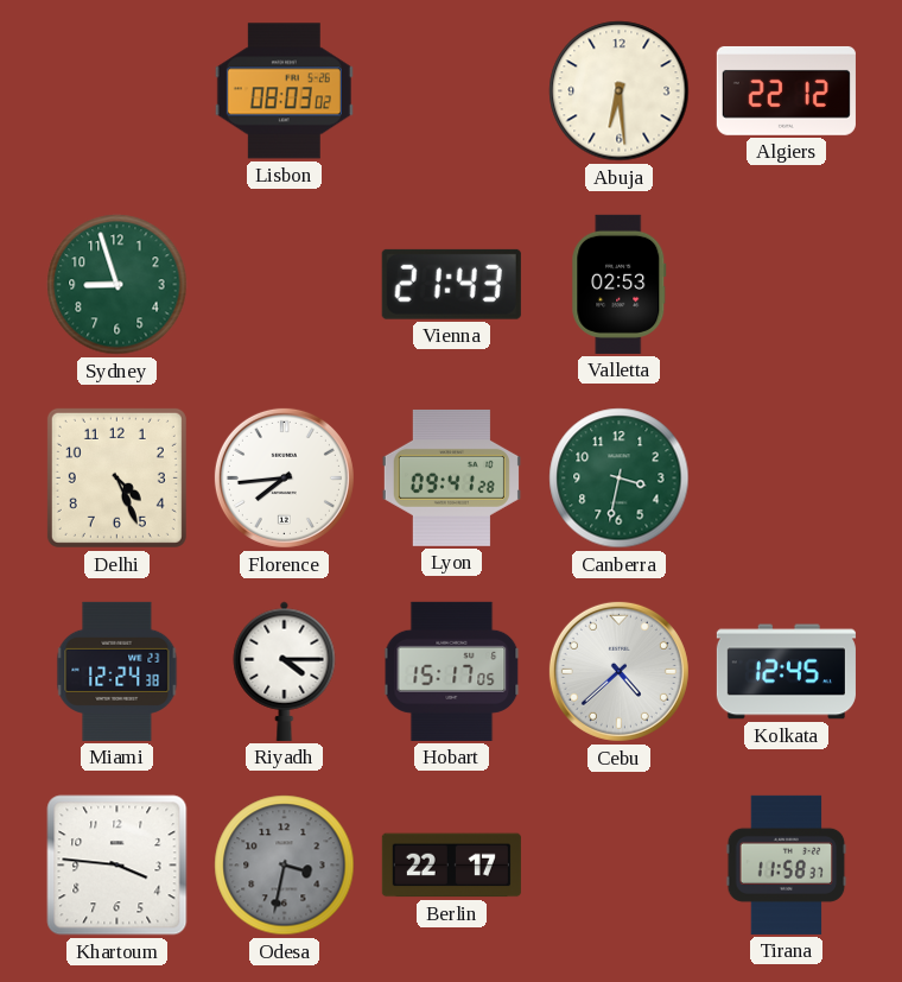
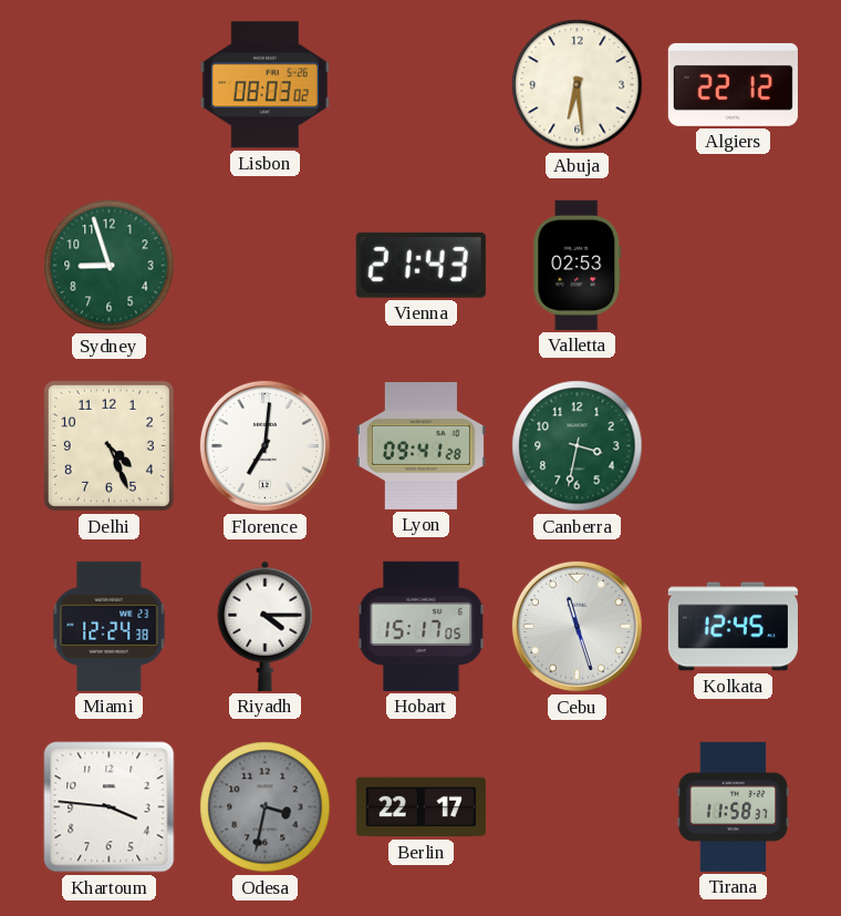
Florence: 7:44 -> 7:01 (264, 445)
Cebu: 4:38 -> 11:27 (577, 626)
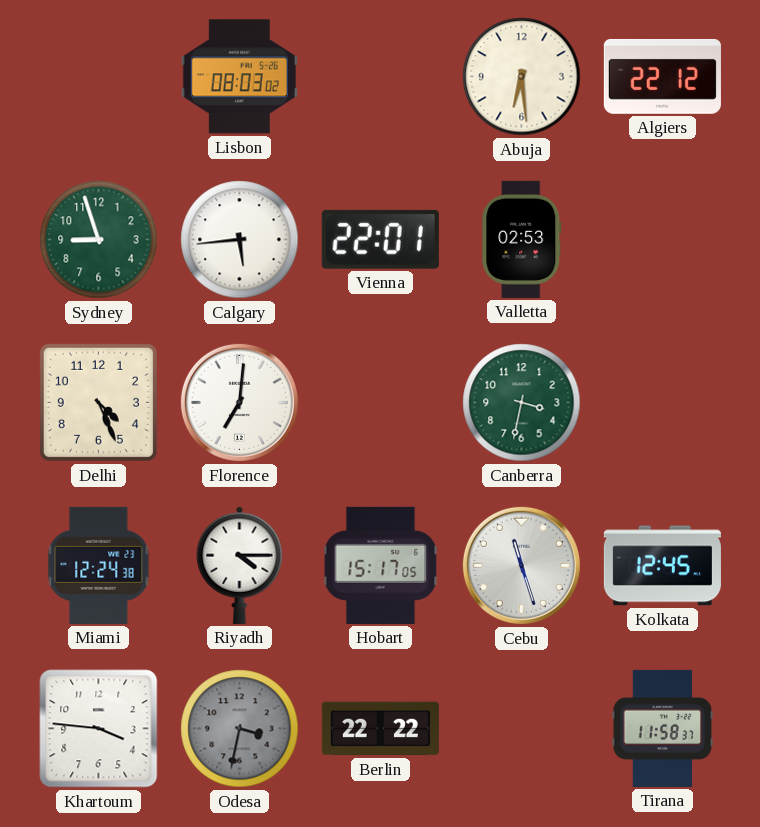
Calgary: none -> 5:44 (240, 240)
Vienna: 21:43 -> 22:01 (380, 239)
Lyon: 09:41 -> none (420, 445)
Berlin: 22:17 -> 22:22 (380, 729)
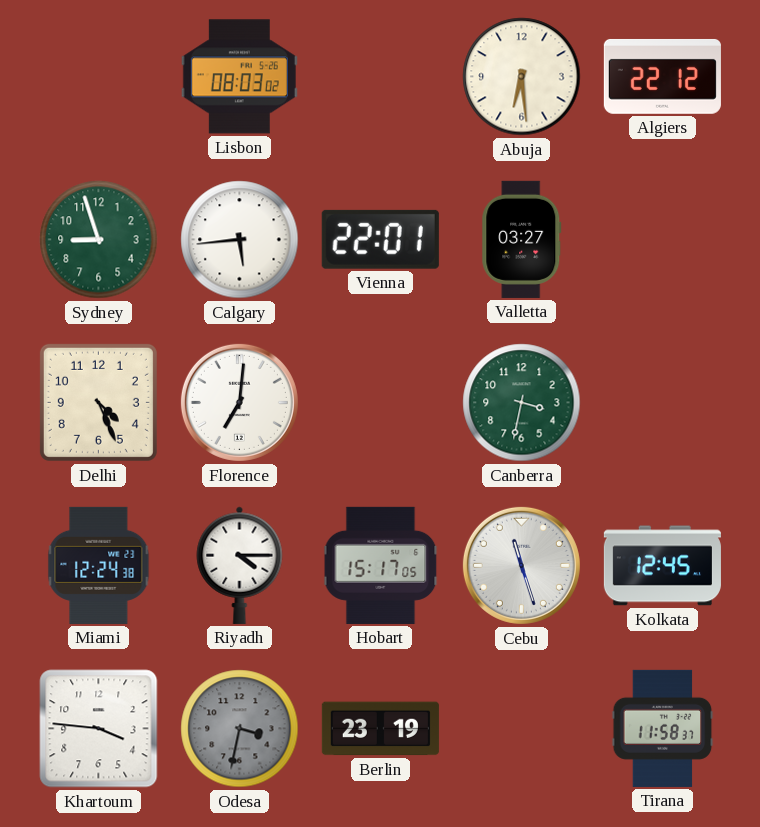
Valletta: 02:53 -> 03:27 (522, 239)
Berlin: 22:22 -> 23:19 (380, 729)
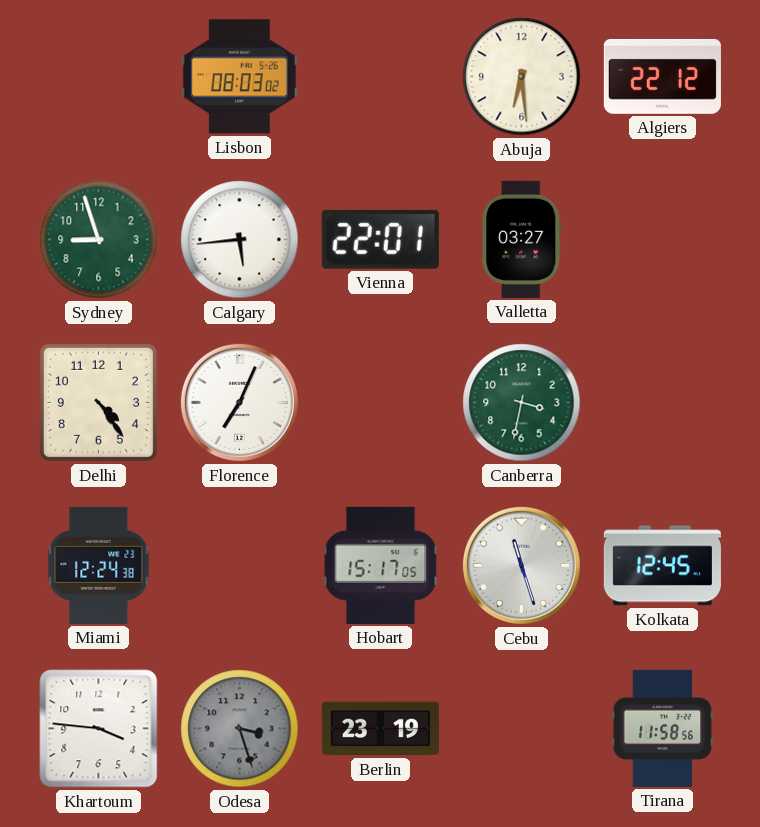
Delhi: 4:26 -> 4:24 (98, 402)
Florence: 7:01 -> 7:04 (239, 402)
Riyadh: 4:15 -> none (240, 565)
Odesa: 3:32 -> 3:27 (240, 729)
Tirana: 11:58:37 -> 11:58:56 (663, 728)
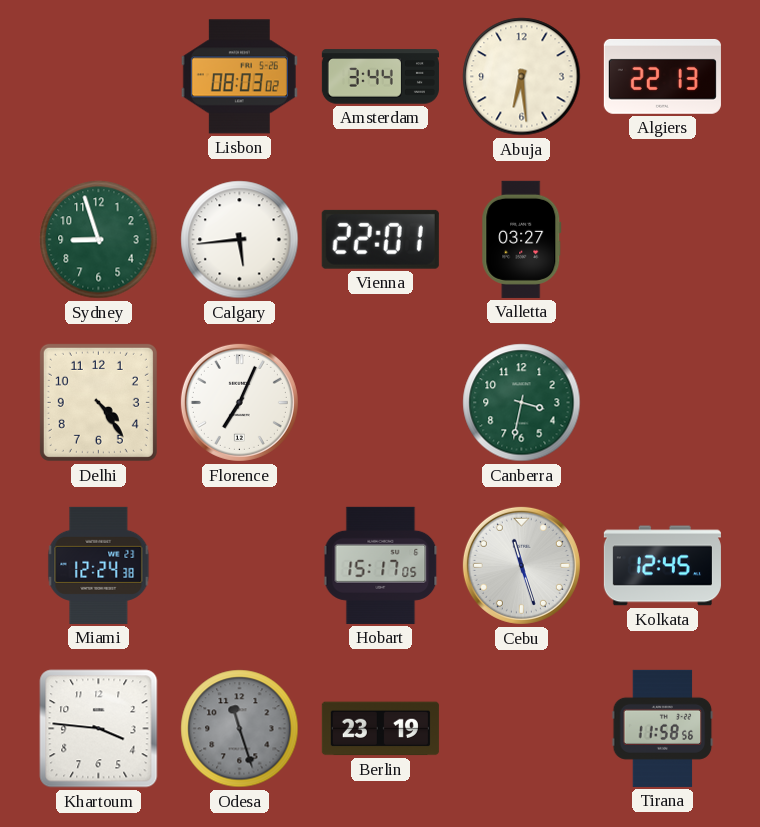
Amsterdam: none -> 3:44 (380, 77)
Algiers: 22:12 -> 22:13 (662, 76)
Odesa: 3:27 -> 11:27 (240, 729)
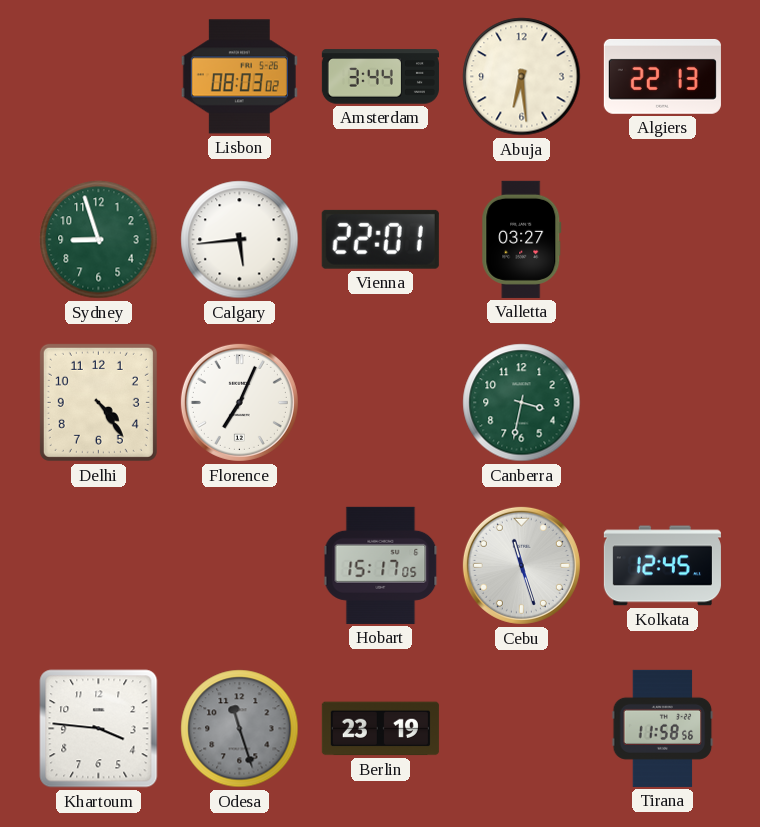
Miami: 12:24 -> none (99, 565)
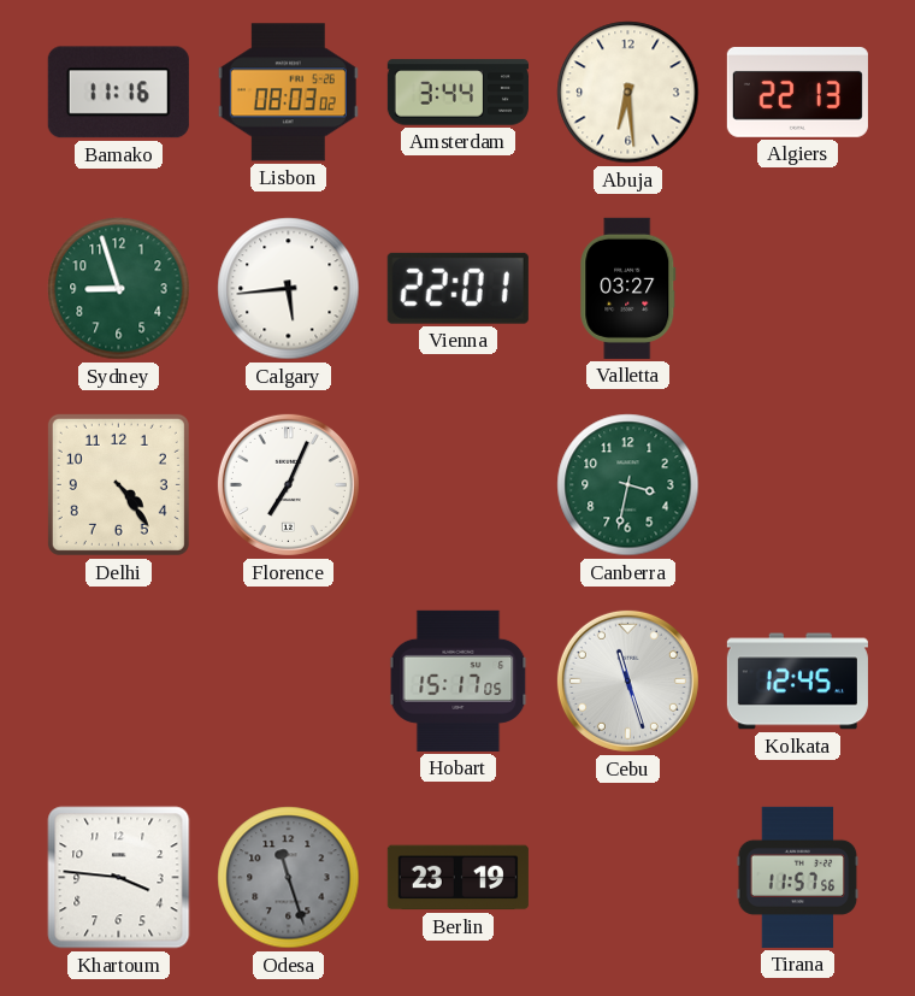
Bamako: none -> 11:16 (118, 93)
Tirana: 11:58 -> 11:57 (798, 877)
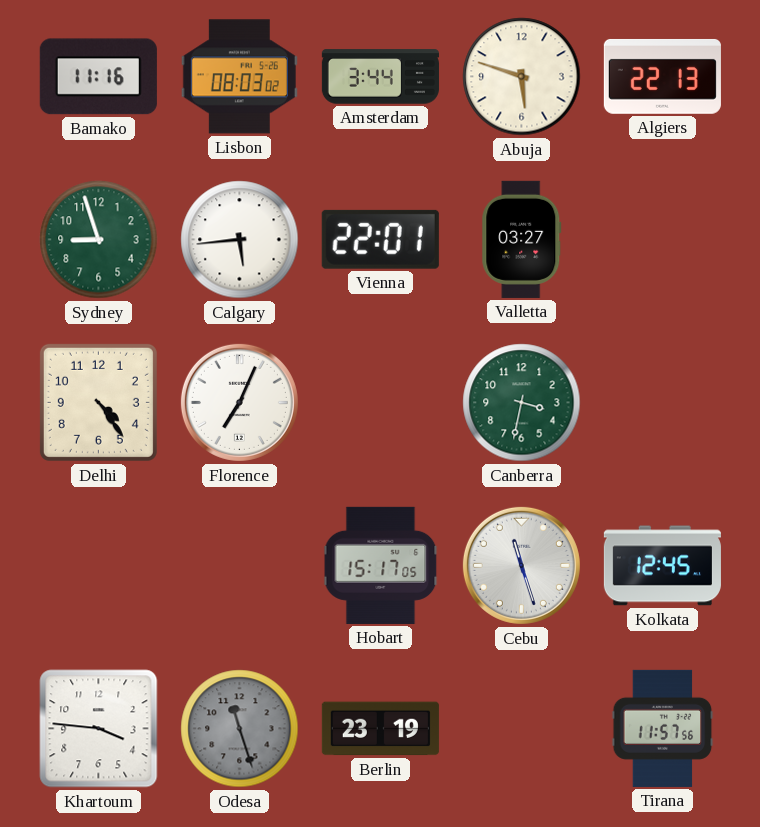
Abuja: 6:29 -> 5:48 (522, 77)
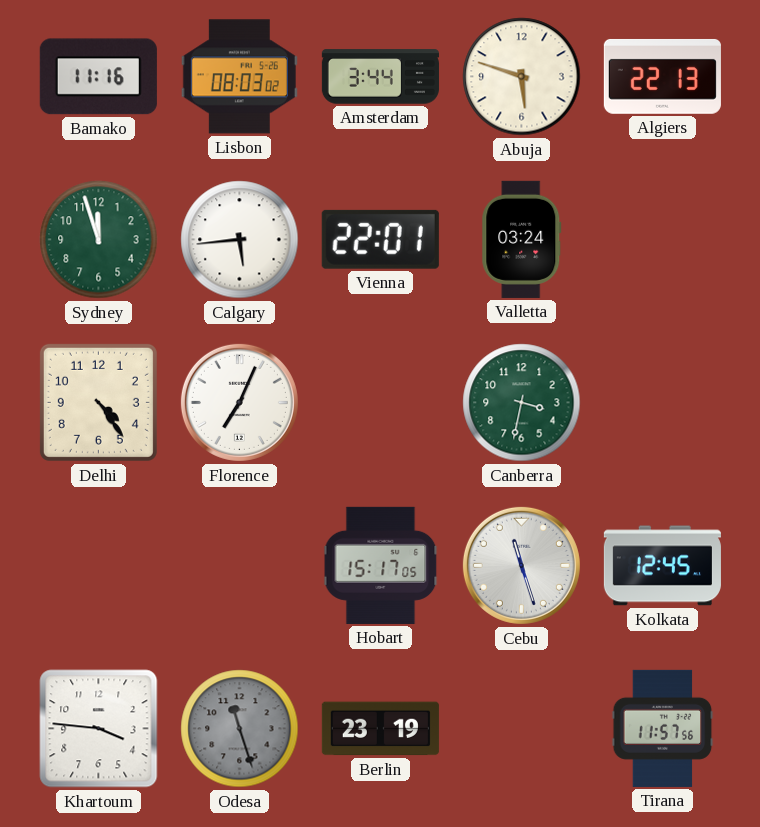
Sydney: 8:57 -> 11:57 (99, 240)
Valletta: 03:27 -> 03:24 (522, 239)
